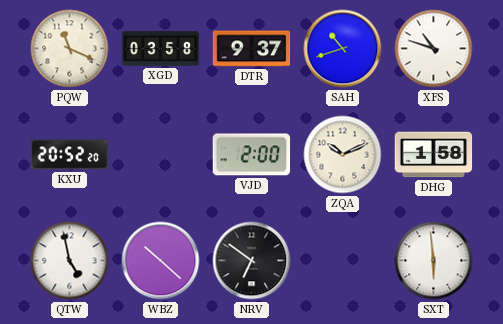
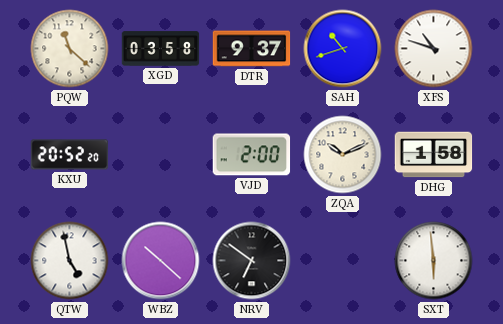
PQW: 11:19 -> 11:22 (70, 49)
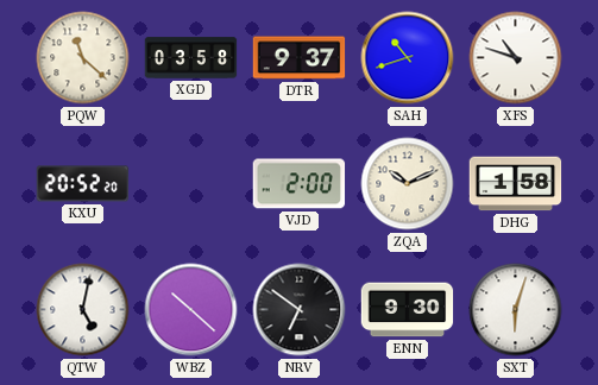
QTW: 4:58 -> 5:02 (83, 310)
ENN: none -> 9:30 (408, 310)
SXT: 5:59 -> 6:03 (516, 310)
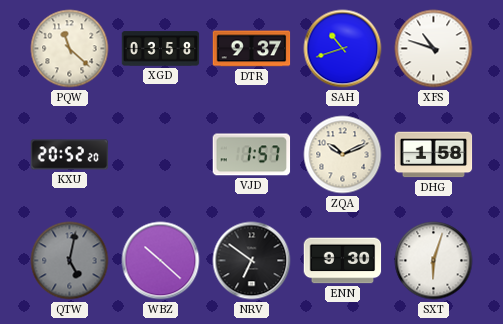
VJD: 2:00 -> 1:57 (252, 155)
QTW dial: white -> grey (70, 261)
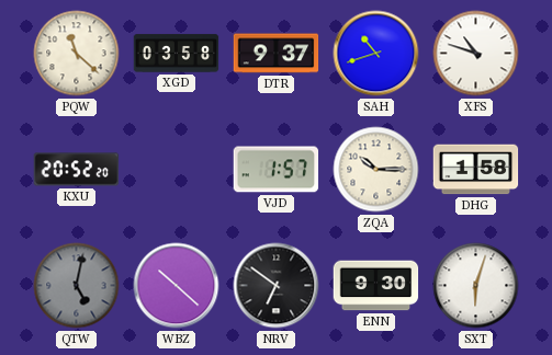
ZQA: 10:11 -> 10:15 (376, 170)
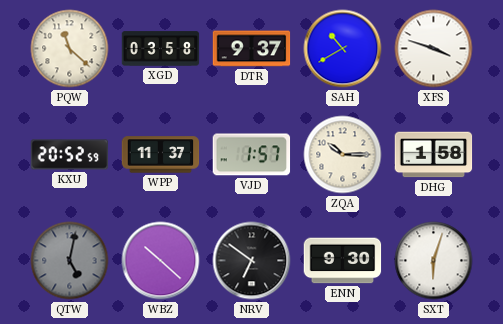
SAH: 10:42 -> 10:40 (343, 49)
XFS: 10:48 -> 3:48 (434, 49)
KXU: 20:52:20 -> 20:52:59 (70, 155)
WPP: none -> 11:37 (161, 155)
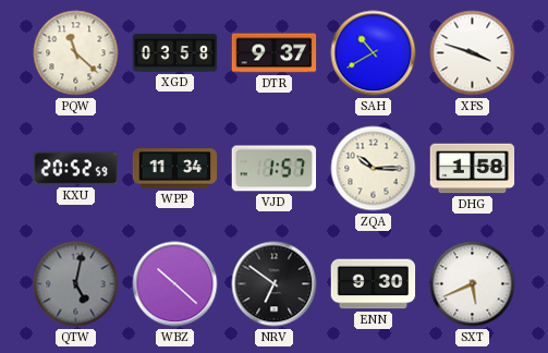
WPP: 11:37 -> 11:34 (175, 169)
SXT: 6:03 -> 5:41 (473, 284)
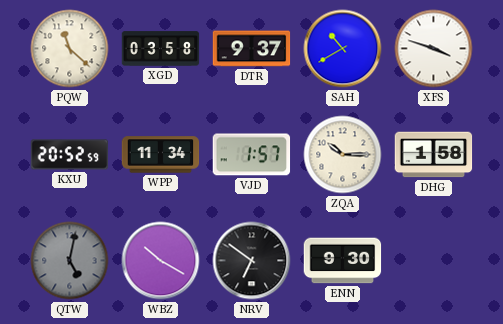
WBZ: 10:22 -> 10:20 (161, 261)
SXT: 5:41 -> none (473, 284)
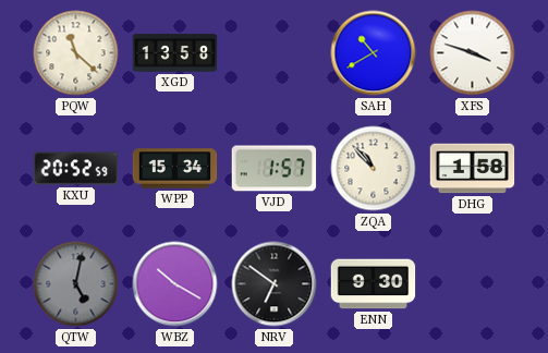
XGD: 03:58 -> 13:58 (175, 53)
DTR: 9:37 -> none (252, 49)
WPP: 11:34 -> 15:34 (175, 169)
ZQA: 10:15 -> 10:53 (374, 169)
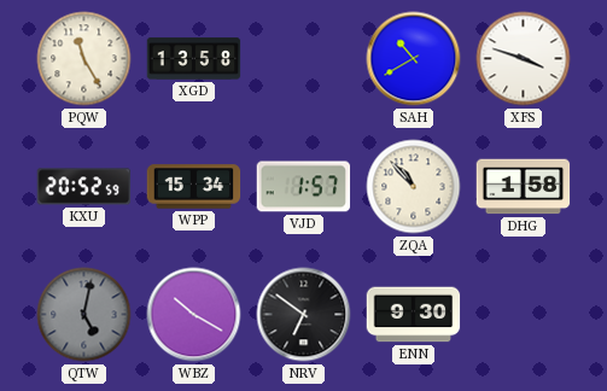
PQW: 11:22 -> 11:25 (84, 59)
